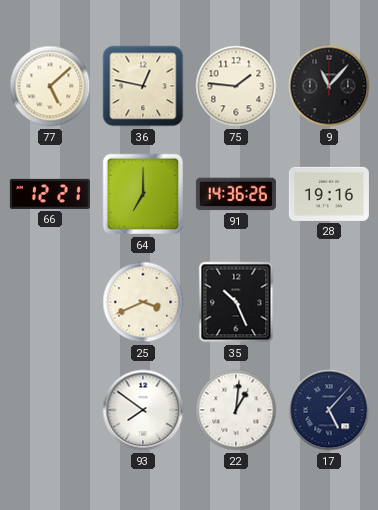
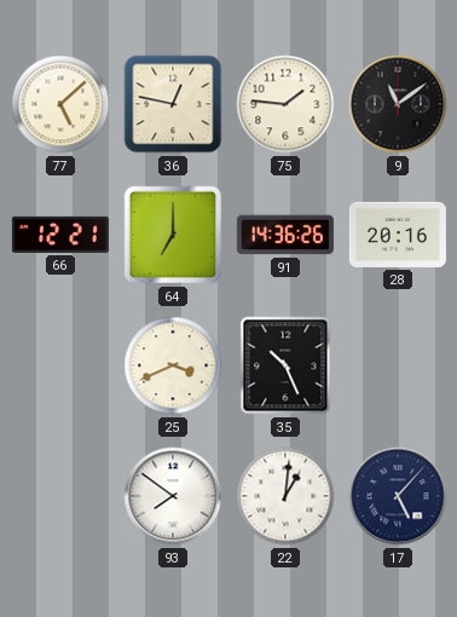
9: 11:07 -> 11:09 (398, 104)
28: 19:16 -> 20:16 (398, 235)
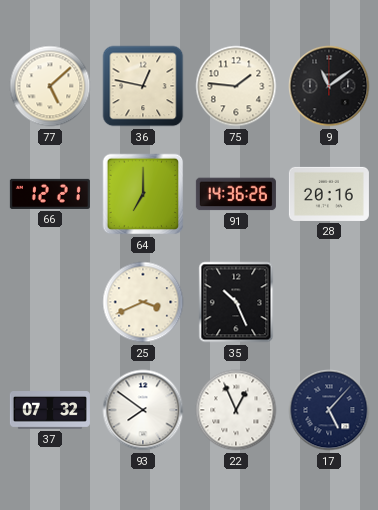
37: none -> 07:32 (50, 411)
22: 1:01 -> 12:56 (236, 410)
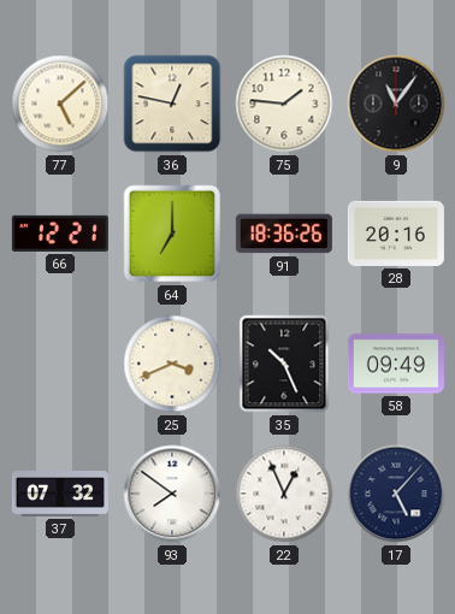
9: 11:09 -> 11:06 (396, 104)
91: 14:36 -> 18:36 (284, 234)
58: none -> 09:49 (396, 364)
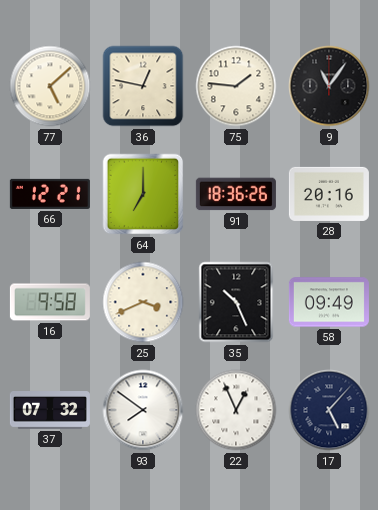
16: none -> 9:58 (50, 302)
